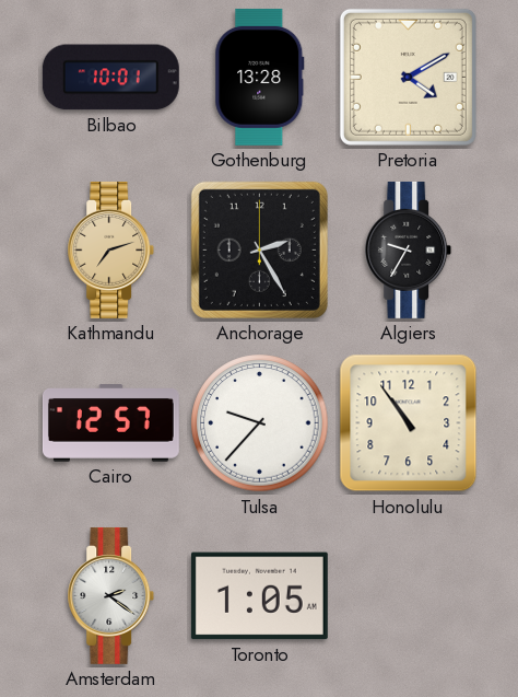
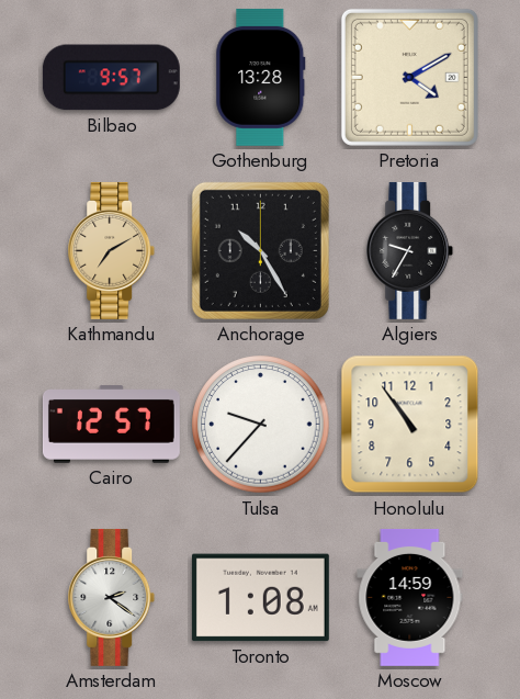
Bilbao: 10:01 -> 9:57 (111, 78)
Kathmandu: 7:12 -> 7:10 (112, 250)
Anchorage: 2:25 -> 10:25 (260, 250)
Toronto: 1:05 -> 1:08 (260, 598)
Moscow: none -> 14:59 (410, 597)
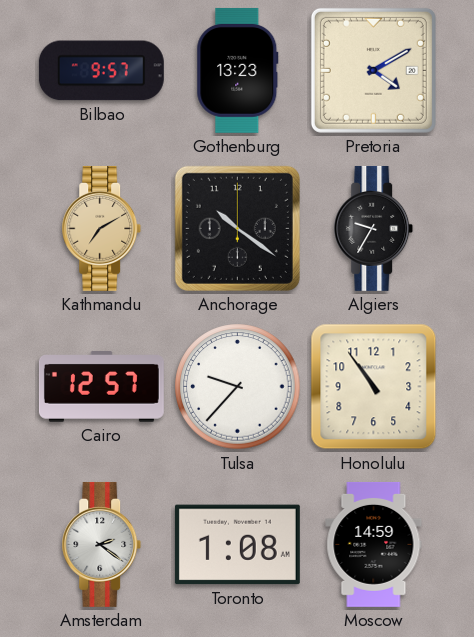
Gothenburg: 13:28 -> 13:23 (238, 70)
Anchorage: 10:25 -> 10:21 (237, 228)
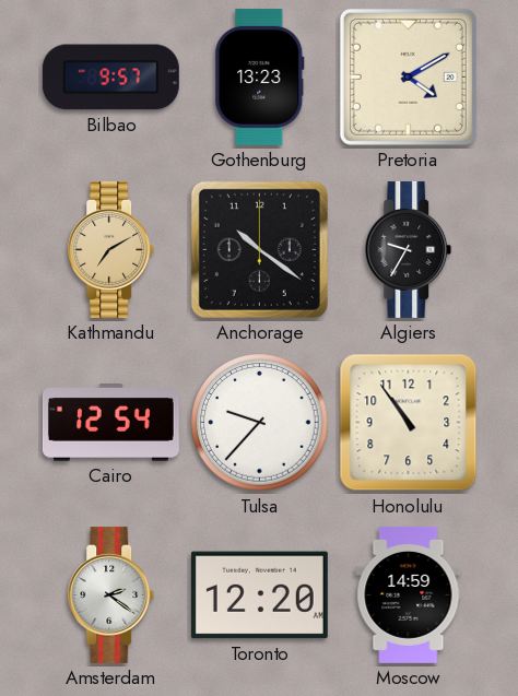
Cairo: 12:57 -> 12:54 (110, 423)
Toronto: 1:08 -> 12:20 (259, 595)
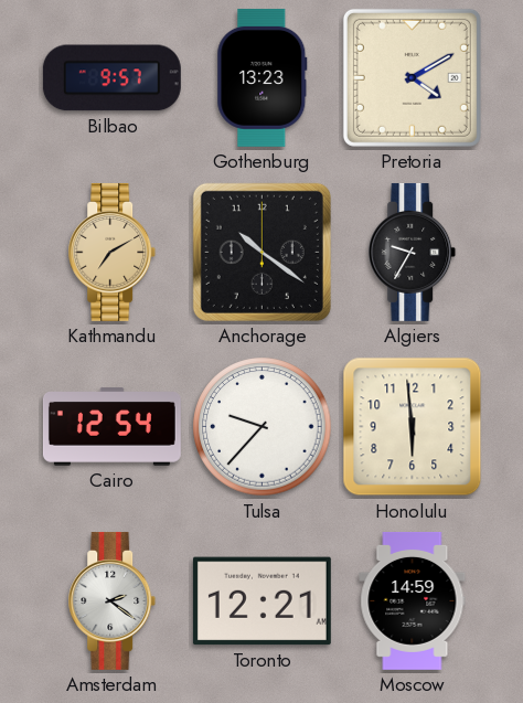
Honolulu: 10:54 -> 5:59 (413, 427)
Toronto: 12:20 -> 12:21 (261, 601)
